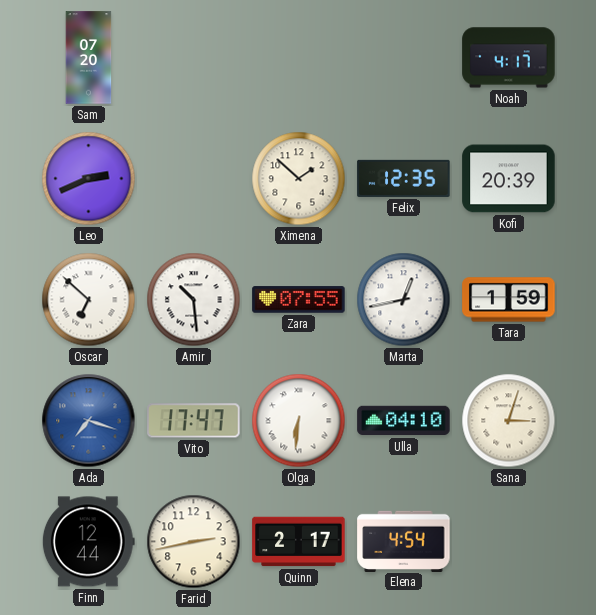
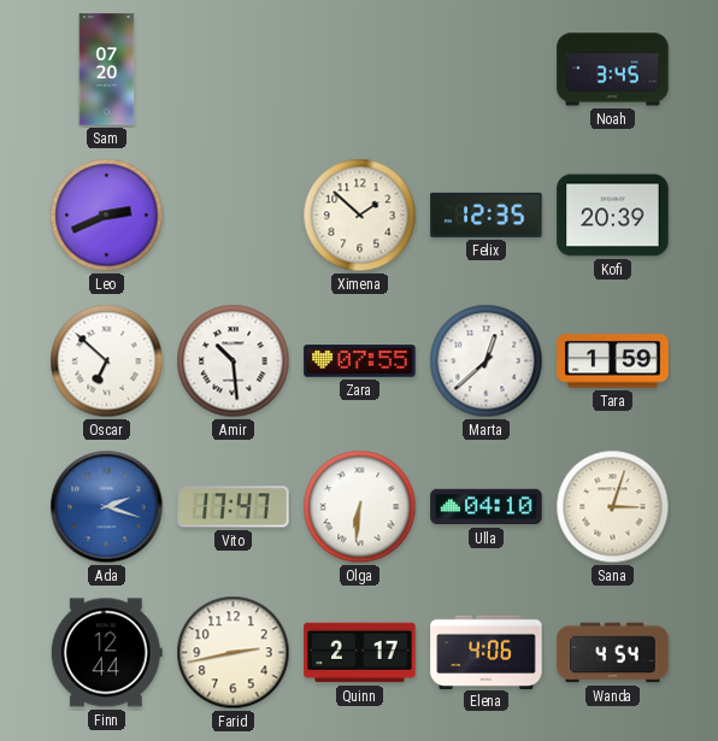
Noah: 4:17 -> 3:45 (613, 70)
Marta: 12:43 -> 12:38 (487, 361)
Ada: 7:18 -> 2:18 (107, 507)
Elena: 4:54 -> 4:06 (487, 652)
Wanda: none -> 4:54 (613, 653)
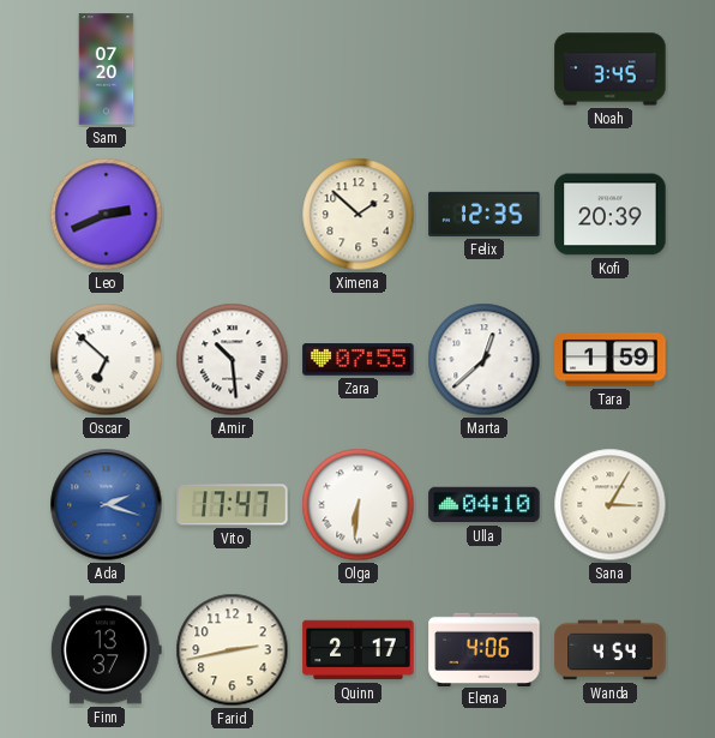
Sana: 3:03 -> 3:05 (611, 505)
Finn: 12:44 -> 13:37 (106, 650)
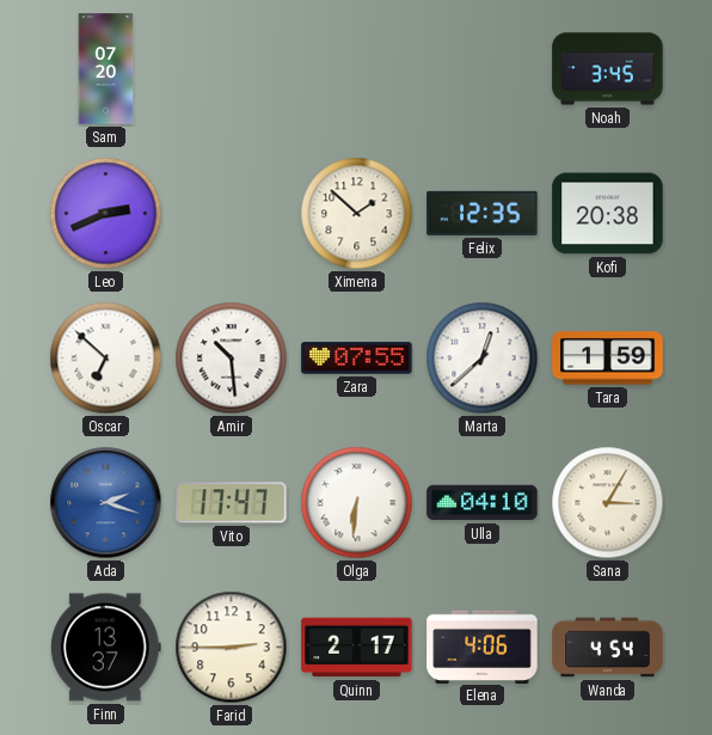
Kofi: 20:39 -> 20:38 (608, 214)
Farid: 2:43 -> 2:45 (232, 648)
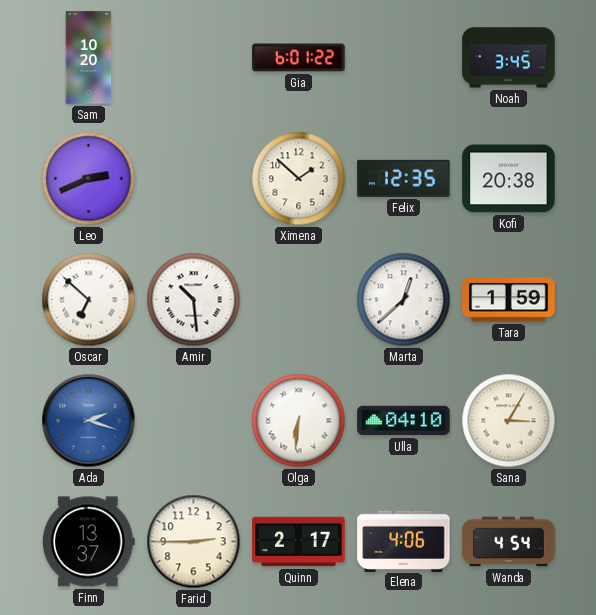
Sam: 07:20 -> 10:20 (89, 58)
Gia: none -> 6:01 (299, 58)
Zara: 07:55 -> none (357, 359)
Vito: 17:47 -> none (232, 503)
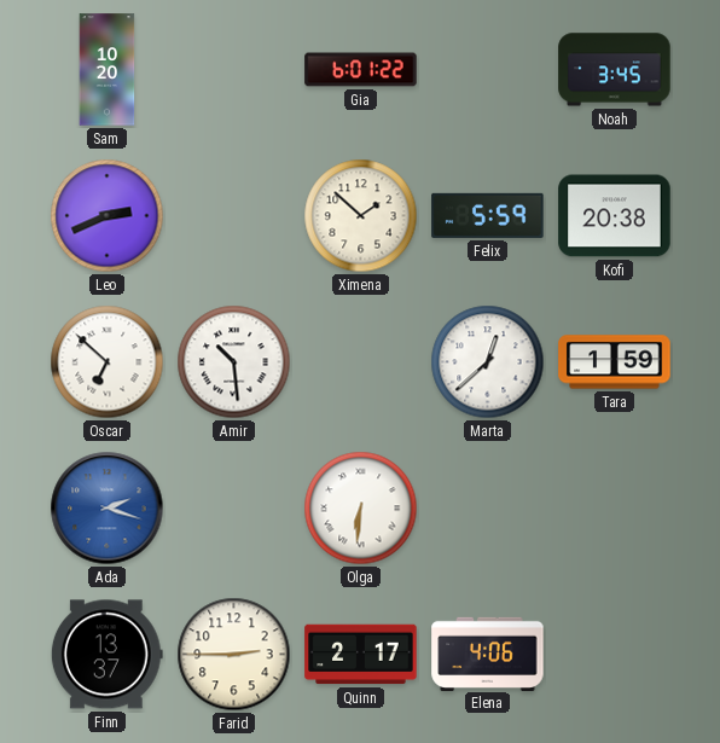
Felix: 12:35 -> 5:59 (488, 215)
Ulla: 04:10 -> none (404, 421)
Sana: 3:05 -> none (509, 421)
Wanda: 4:54 -> none (509, 542)
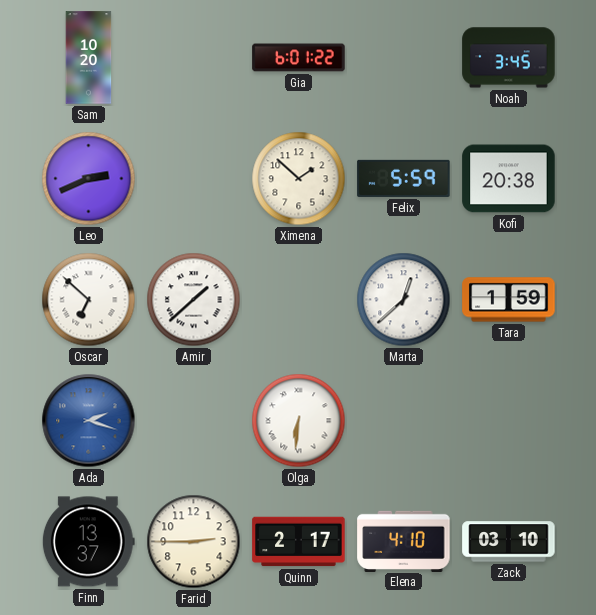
Amir: 10:29 -> 1:38 (194, 300)
Elena: 4:06 -> 4:10 (404, 541)
Zack: none -> 03:10 (509, 542)
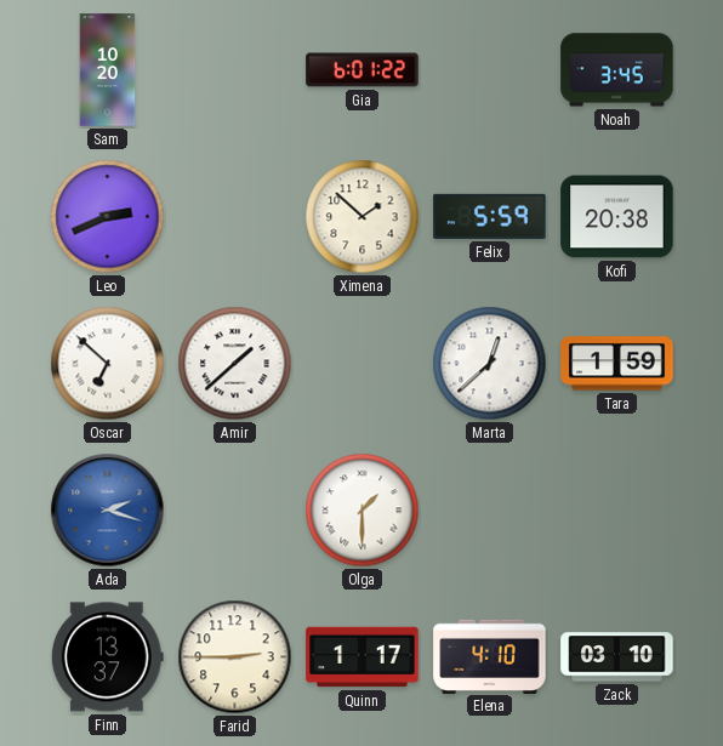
Olga: 6:31 -> 1:30 (363, 511)
Quinn: 2:17 -> 1:17 (363, 657)
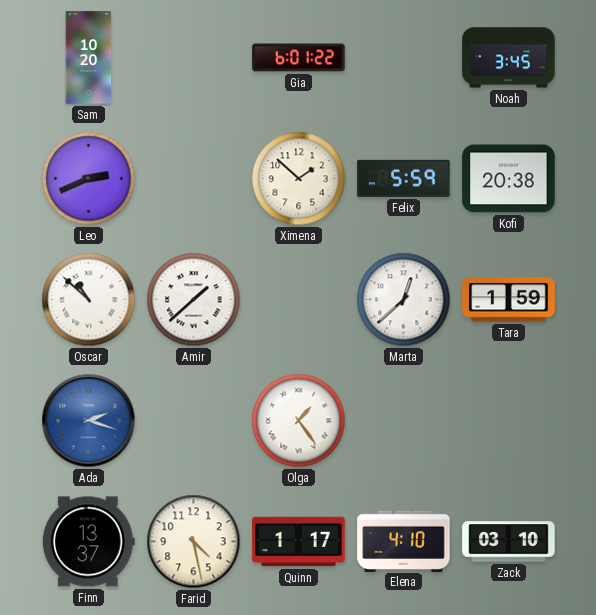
Oscar: 6:52 -> 10:52 (89, 300)
Olga: 1:30 -> 1:24 (299, 421)
Farid: 2:45 -> 4:28 (194, 542)
